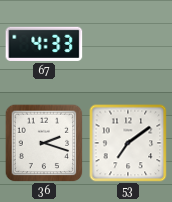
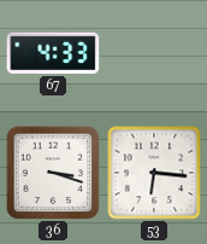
36: 2:18 -> 3:18 (53, 173)
53: 7:09 -> 6:16 (154, 173)
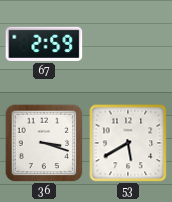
67: 4:33 -> 2:59 (44, 44)
53: 6:16 -> 5:40 (128, 143)
